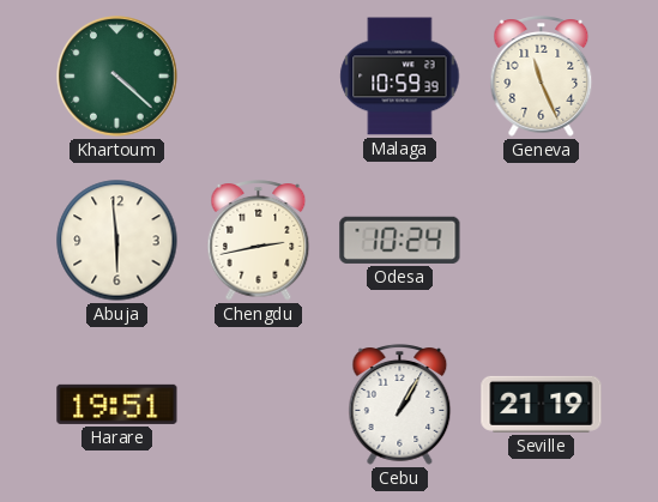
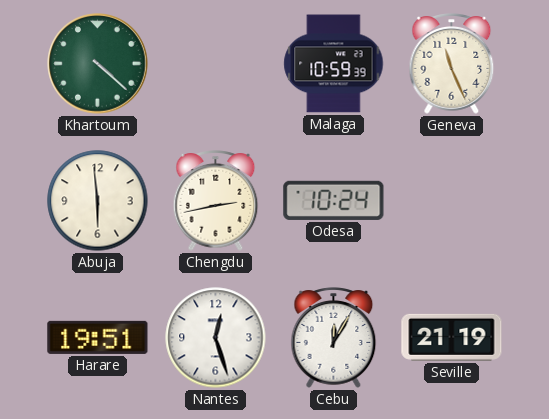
Nantes: none -> 12:27 (216, 338)
Cebu: 1:05 -> 12:05 (334, 338)
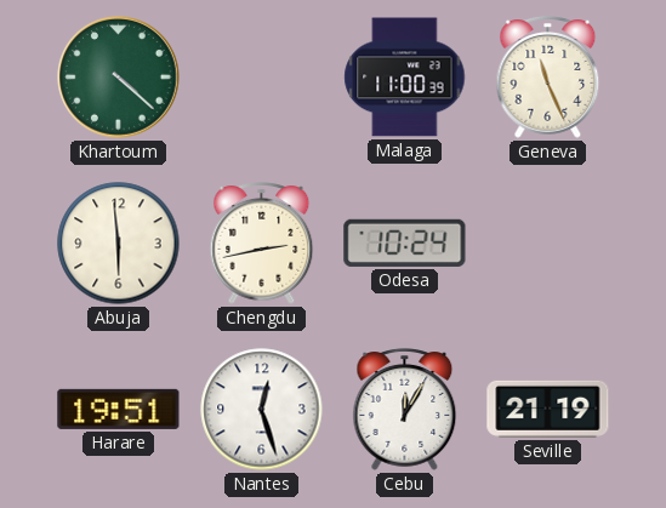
Malaga: 10:59 -> 11:00 (405, 78)
